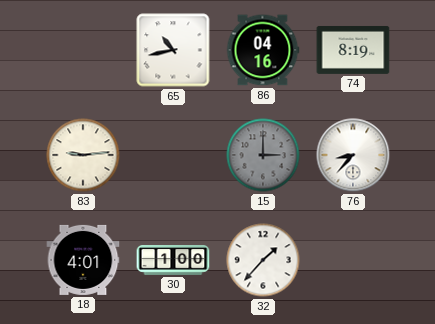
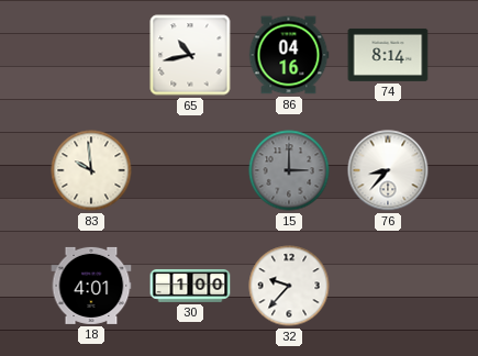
74: 8:19 -> 8:14 (388, 55)
83: 9:14 -> 9:59 (91, 170)
32: 1:37 -> 9:37 (289, 286)
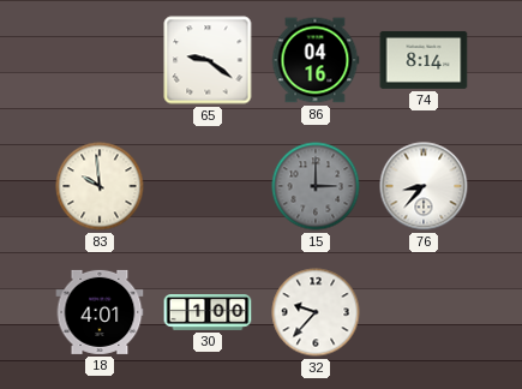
65: 10:43 -> 9:21 (208, 60)
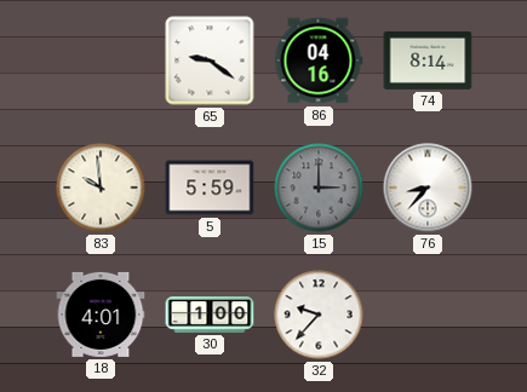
5: none -> 5:59 (210, 188)
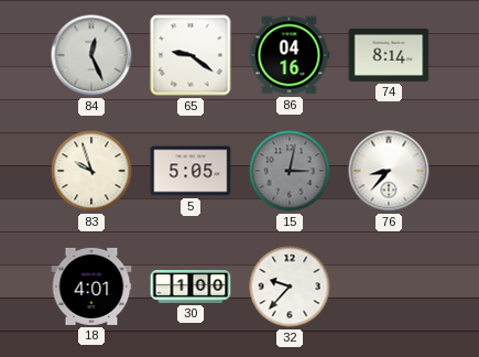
84: none -> 12:26 (91, 55)
83: 9:59 -> 9:57 (91, 171)
5: 5:59 -> 5:05 (190, 171)
15: 3:00 -> 3:02 (290, 171)
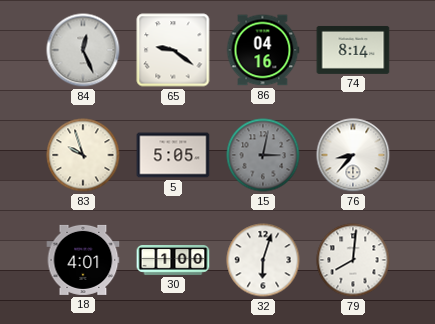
32: 9:37 -> 6:03 (263, 260)
79: none -> 8:01 (353, 260)
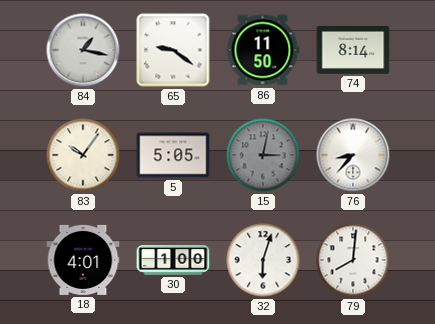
84: 12:26 -> 1:17 (83, 50)
86: 04:16 -> 11:50 (263, 50)
83: 9:57 -> 10:06 (83, 155)
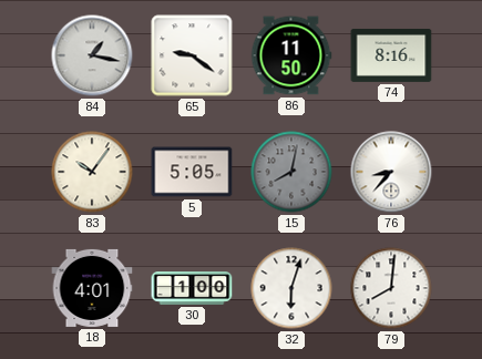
74: 8:14 -> 8:16 (391, 55)
15: 3:02 -> 8:02 (291, 172)
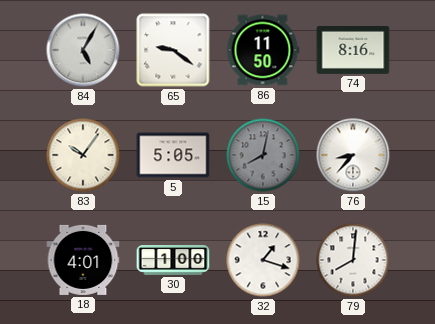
84: 1:17 -> 5:05 (83, 50)
32: 6:03 -> 1:18 (263, 260)
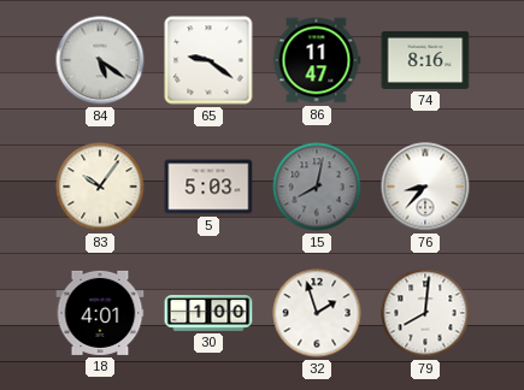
84: 5:05 -> 5:21 (100, 60)
86: 11:50 -> 11:47 (317, 60)
5: 5:05 -> 5:03 (208, 187)
32: 1:18 -> 1:57 (317, 313)
